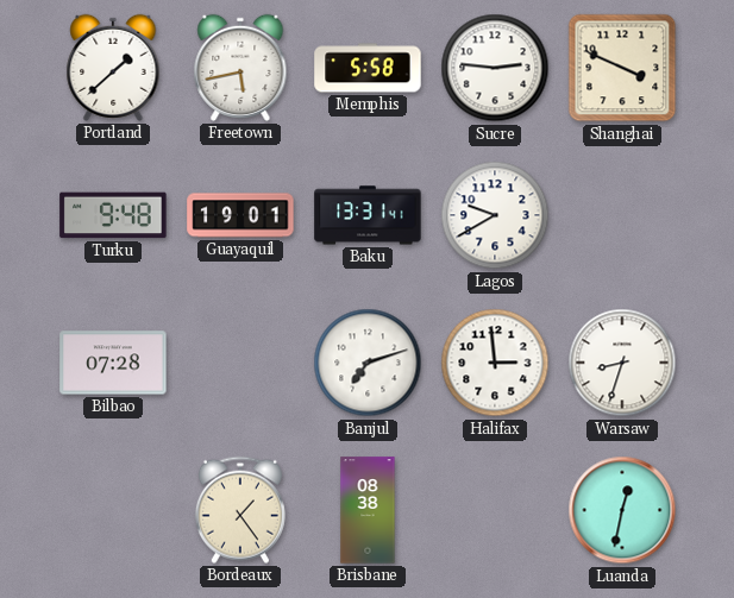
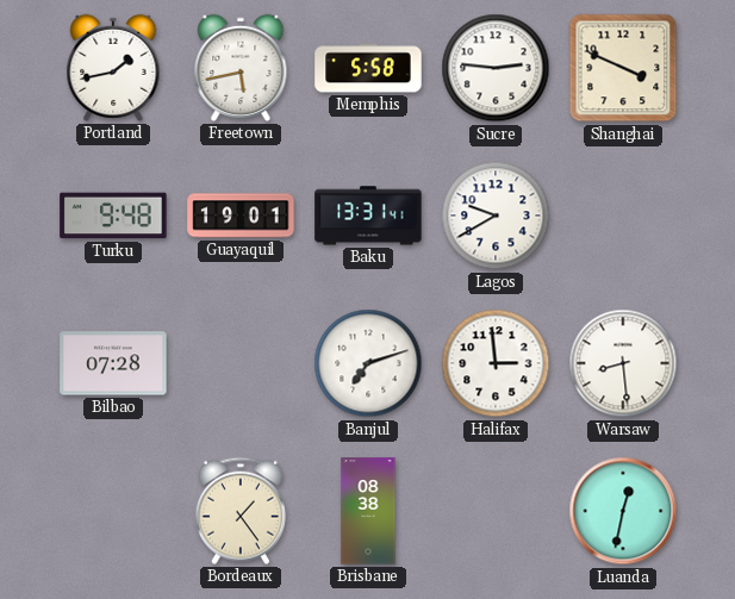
Portland: 1:38 -> 1:43 (113, 68)
Warsaw: 8:33 -> 8:29 (623, 363)
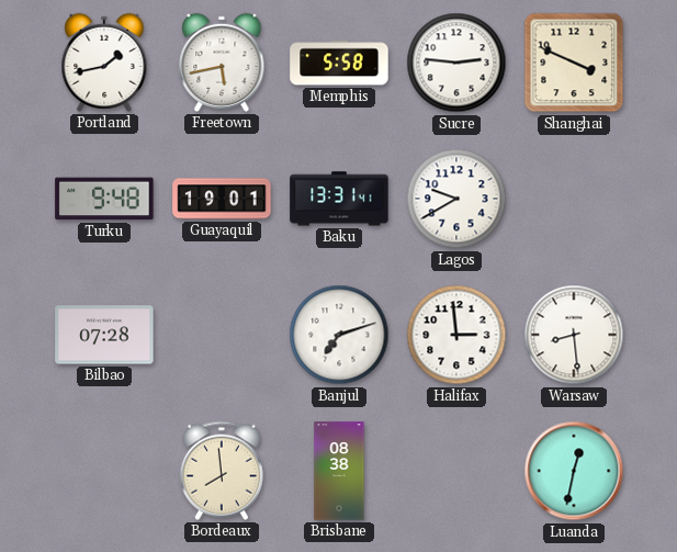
Bordeaux: 1:24 -> 7:59 (222, 471)
